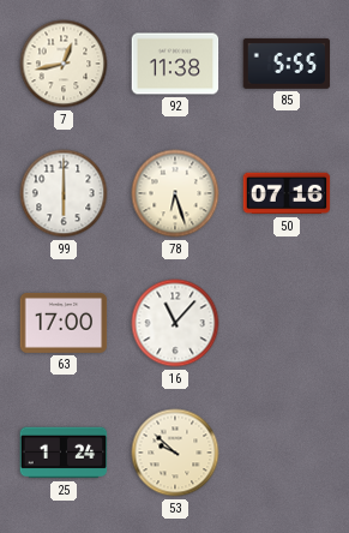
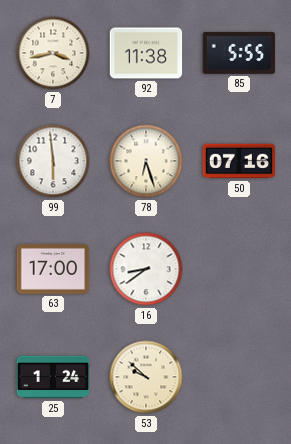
7: 12:43 -> 3:43 (53, 53)
99: 6:00 -> 5:59 (53, 161)
16: 11:07 -> 8:39 (146, 269)
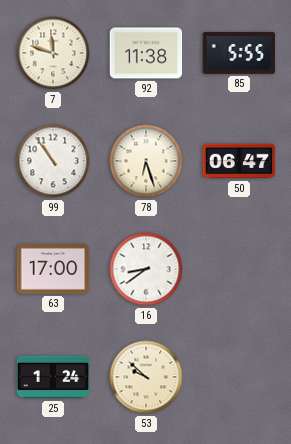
7: 3:43 -> 11:48 (53, 53)
99: 5:59 -> 10:54 (53, 161)
50: 07:16 -> 06:47 (239, 161)
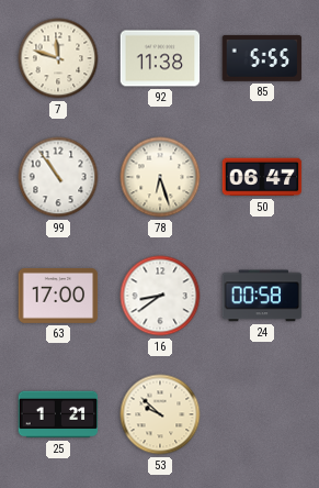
24: none -> 00:58 (262, 296)
25: 1:24 -> 1:21 (58, 414)
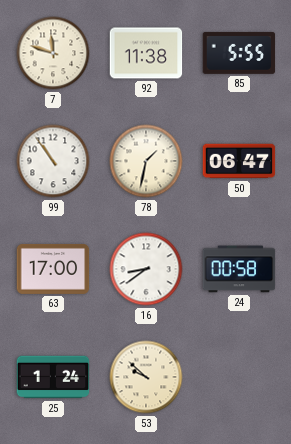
78: 6:27 -> 1:32 (146, 161)
25: 1:21 -> 1:24 (53, 377)
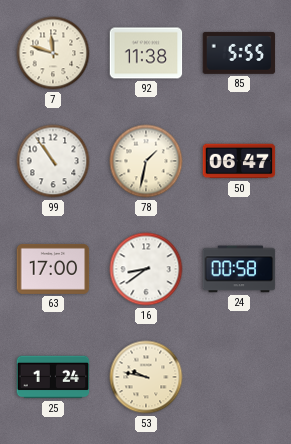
53: 9:52 -> 9:47 (146, 377)
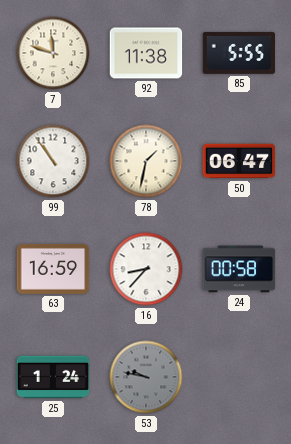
63: 17:00 -> 16:59 (53, 269)
16: 8:39 -> 8:37 (146, 269)
53 dial: cream -> grey (146, 377)
